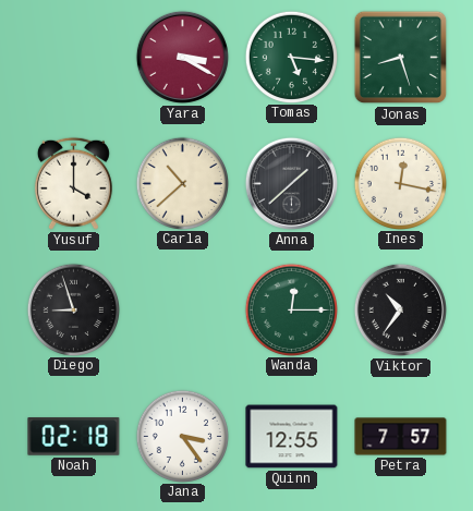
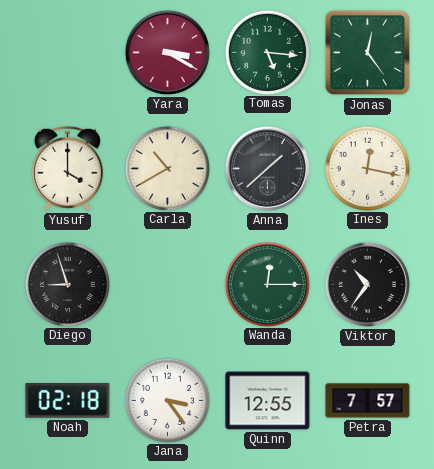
Jonas: 8:27 -> 12:24 (368, 53)
Carla: 10:38 -> 10:40 (167, 168)
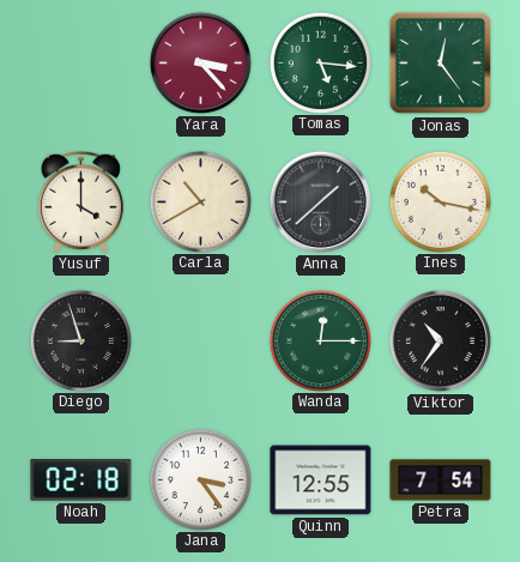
Yara: 3:20 -> 3:23 (200, 62)
Ines: 12:17 -> 10:17 (440, 201)
Petra: 7:57 -> 7:54 (441, 481)
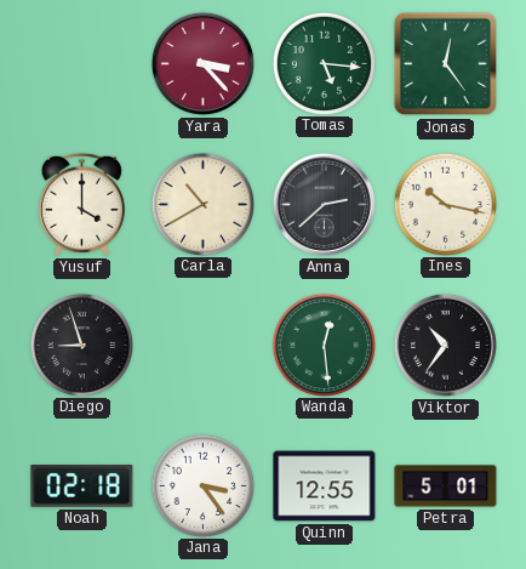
Anna: 1:38 -> 2:38 (324, 204)
Wanda: 12:15 -> 12:29 (324, 345)
Petra: 7:54 -> 5:01 (446, 487)
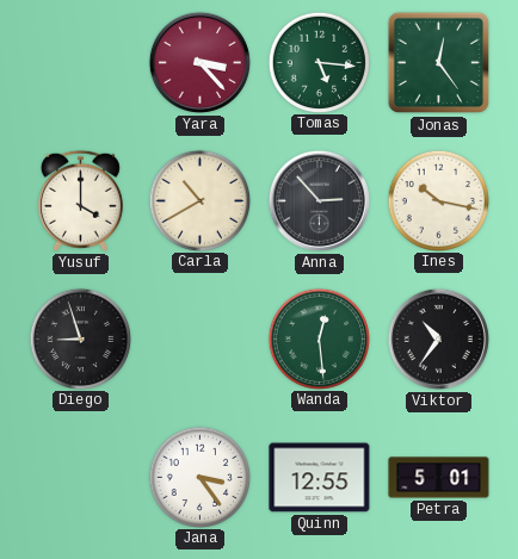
Anna: 2:38 -> 2:53 (319, 200)
Noah: 02:18 -> none (82, 487)
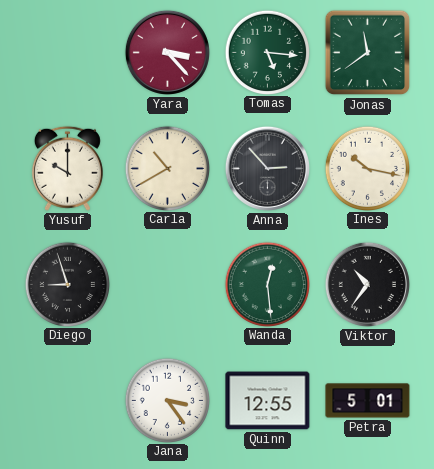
Jonas: 12:24 -> 11:39 (368, 53)
Yusuf: 4:00 -> 10:00 (67, 168)
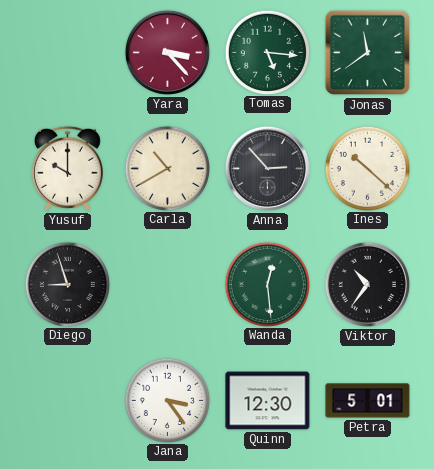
Ines: 10:17 -> 10:22 (367, 168)
Quinn: 12:55 -> 12:30 (268, 401)
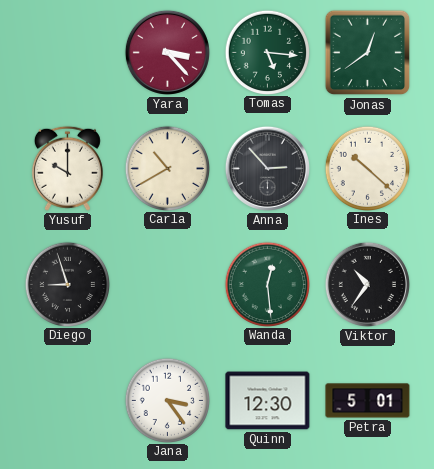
Jonas: 11:39 -> 12:39 (368, 53)
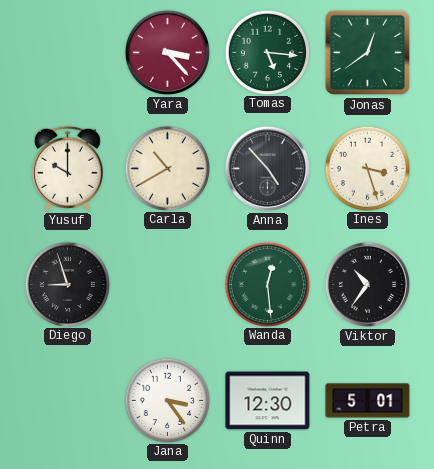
Anna: 2:53 -> 4:53 (267, 168)
Ines: 10:22 -> 3:27 (367, 168)
